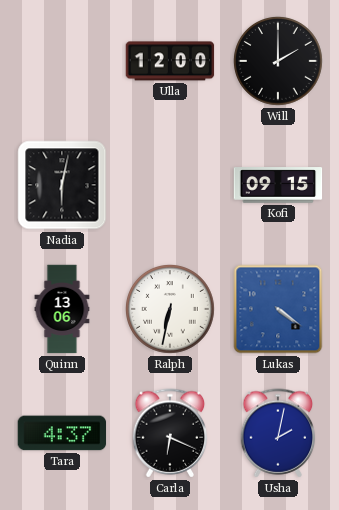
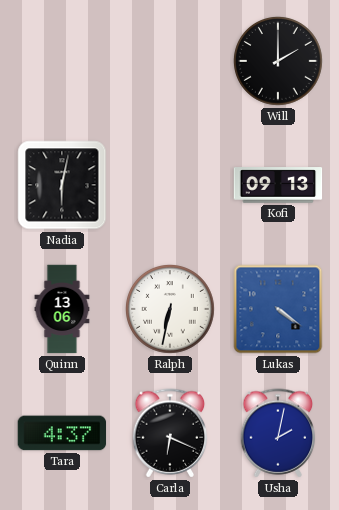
Ulla: 12:00 -> none (170, 61)
Kofi: 09:15 -> 09:13 (278, 185)
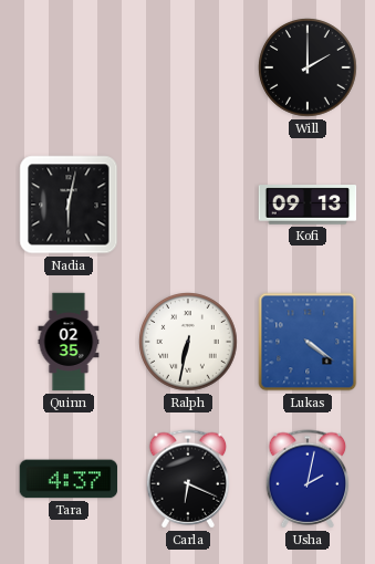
Quinn: 13:06 -> 02:35 (69, 342)
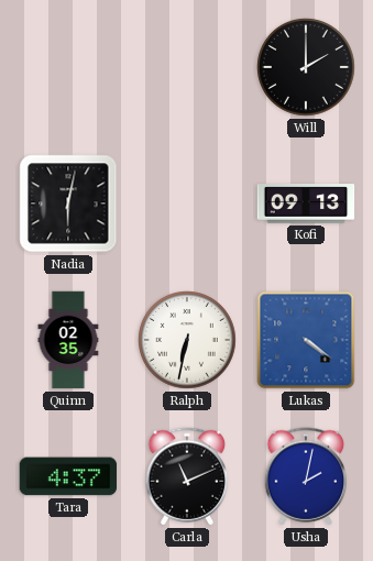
Carla: 6:19 -> 11:11 (187, 476)
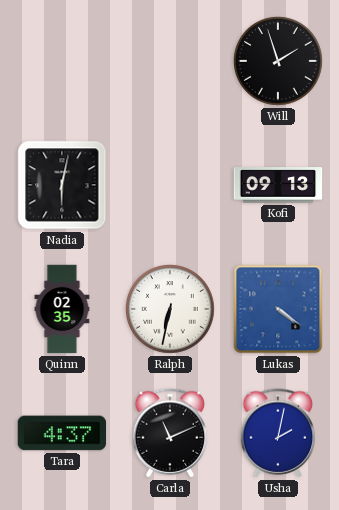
Will: 2:00 -> 1:57 (279, 62)
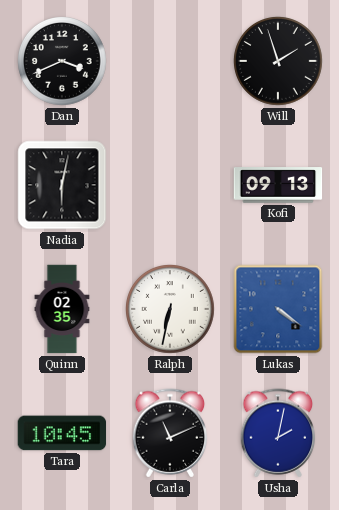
Dan: none -> 3:41 (63, 62)
Tara: 4:37 -> 10:45 (62, 433)
